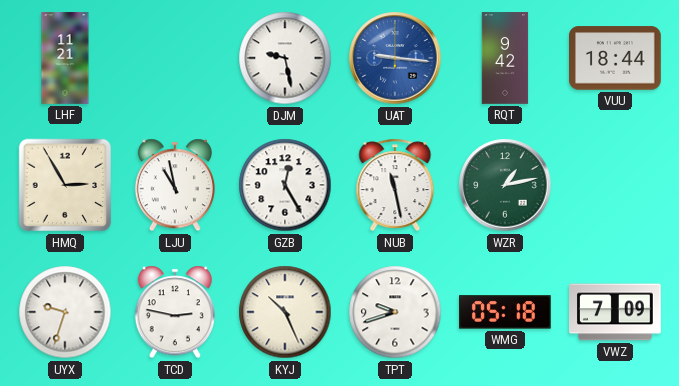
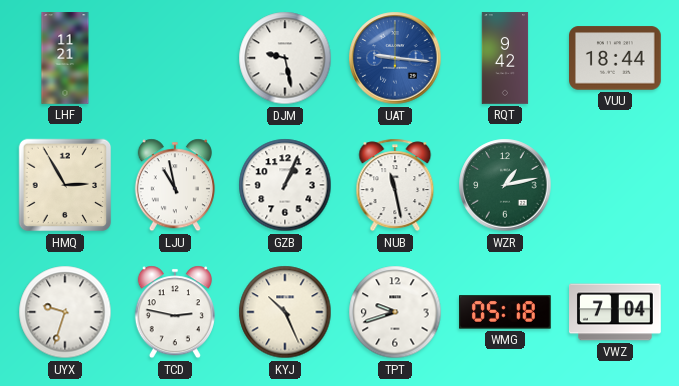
GZB: 12:25 -> 1:04 (285, 185)
VWZ: 7:09 -> 7:04 (616, 312)
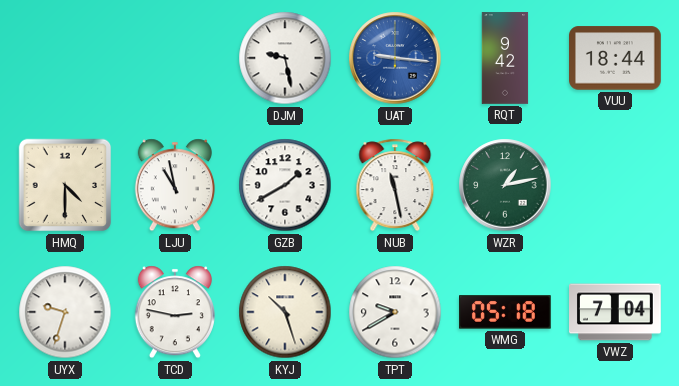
LHF: 11:21 -> none (65, 58)
HMQ: 2:55 -> 4:30 (65, 185)
GZB: 1:04 -> 1:40 (285, 185)
KYJ: 10:26 -> 10:27 (285, 312)
TPT: 9:42 -> 9:40 (395, 312)
